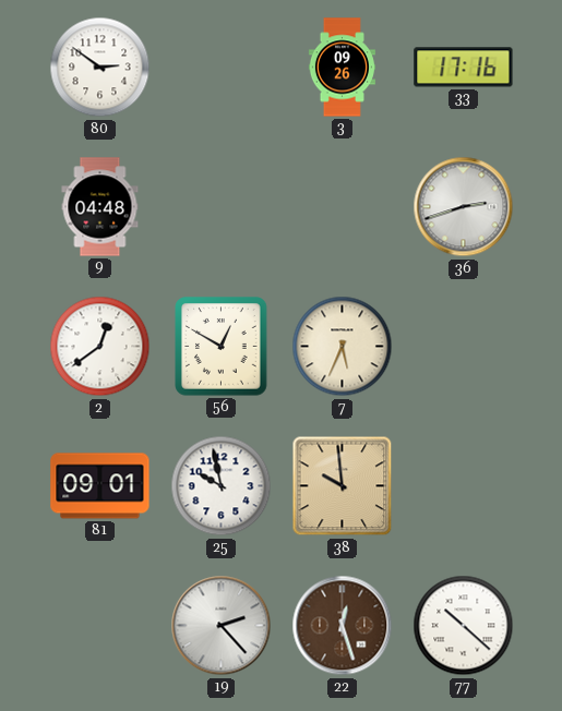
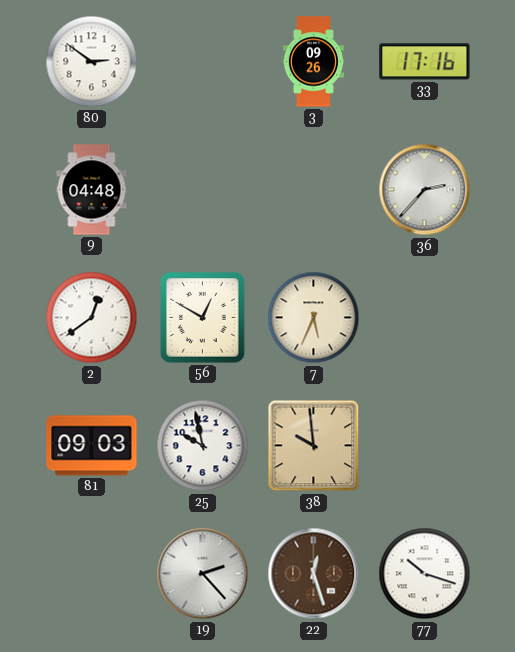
36: 2:42 -> 2:37 (425, 190)
81: 09:01 -> 09:03 (92, 446)
77: 10:22 -> 10:18 (425, 574)
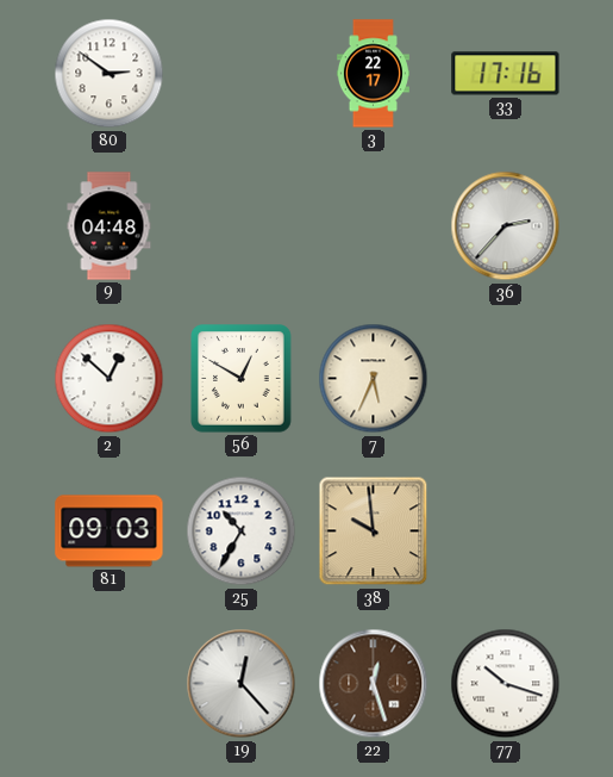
3: 09:26 -> 22:17 (373, 74)
2: 12:39 -> 12:52 (110, 379)
25: 9:58 -> 10:35 (242, 532)
19: 2:23 -> 12:23 (242, 684)
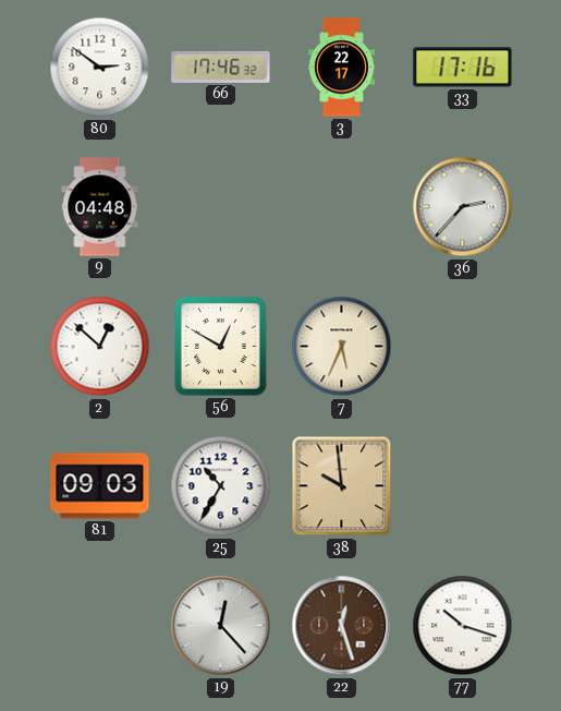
66: none -> 17:46 (221, 67)
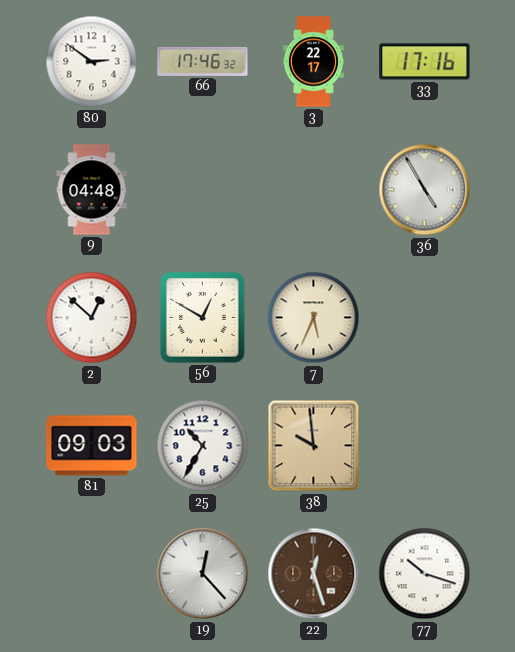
36: 2:37 -> 4:55 (425, 190)
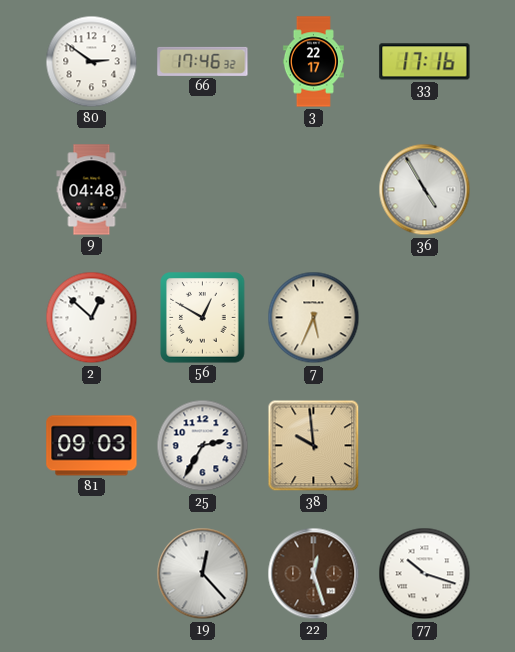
25: 10:35 -> 2:35 (203, 446)
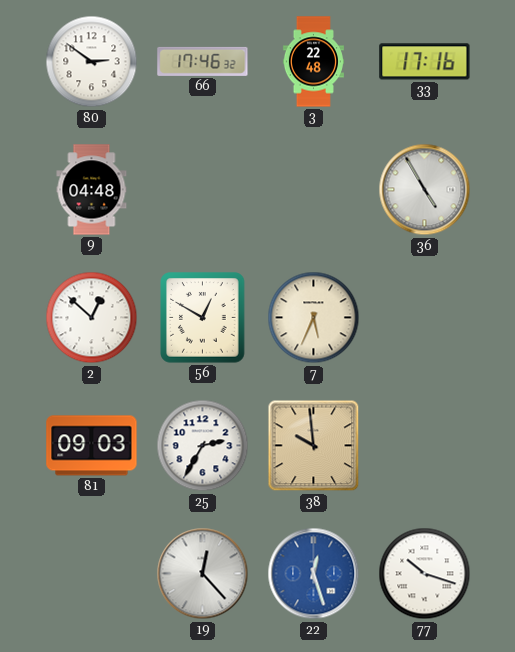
3: 22:17 -> 22:48 (313, 62)
22 dial: brown -> blue (314, 574)
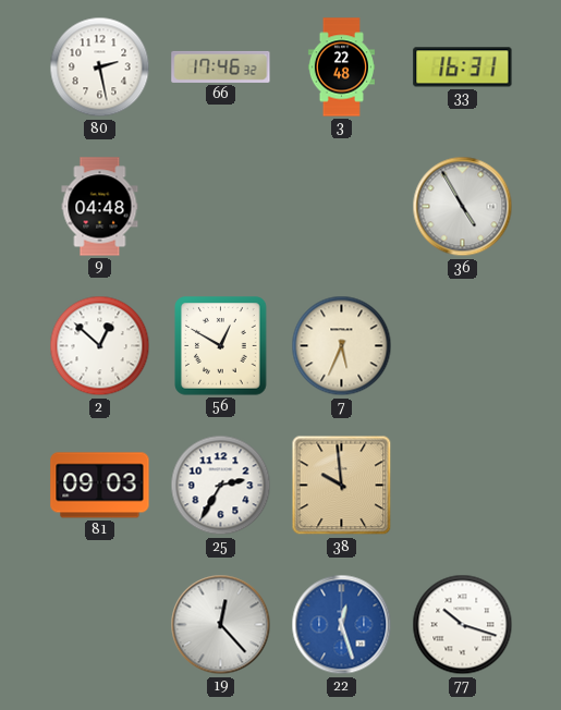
80: 2:51 -> 2:28 (100, 68)
33: 17:16 -> 16:31 (463, 68)
